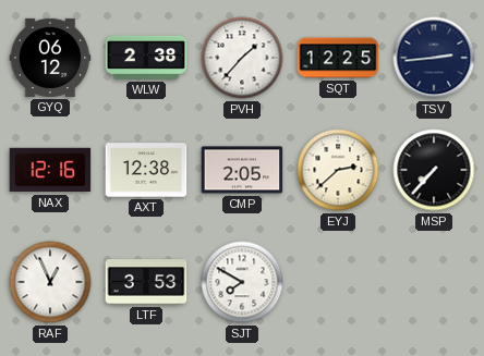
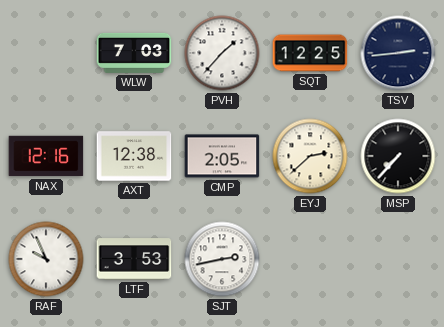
GYQ: 06:12 -> none (50, 58)
WLW: 2:38 -> 7:03 (134, 53)
RAF: 12:56 -> 9:56 (46, 259)
SJT: 7:50 -> 2:43 (222, 259)
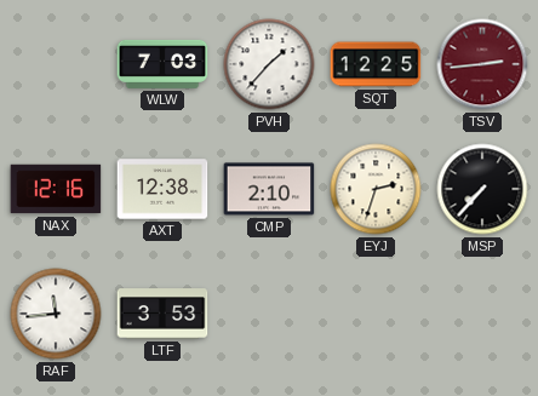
TSV dial: navy -> burgundy (482, 64)
CMP: 2:05 -> 2:10 (269, 189)
EYJ: 2:38 -> 2:33 (376, 189)
RAF: 9:56 -> 11:44 (56, 314)
SJT: 2:43 -> none (222, 259)
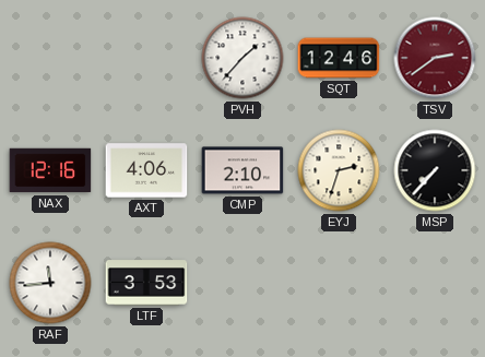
WLW: 7:03 -> none (162, 64)
SQT: 12:25 -> 12:46 (339, 58)
TSV: 2:44 -> 2:39 (435, 58)
AXT: 12:38 -> 4:06 (146, 170)
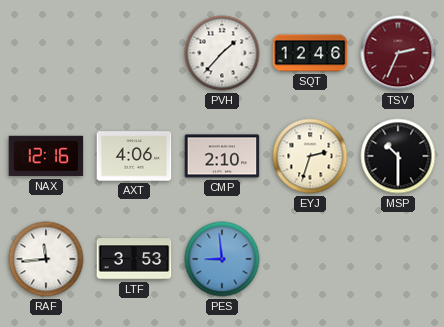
TSV: 2:39 -> 2:34 (398, 53)
MSP: 7:37 -> 10:30 (398, 156)
PES: none -> 8:59 (222, 259)
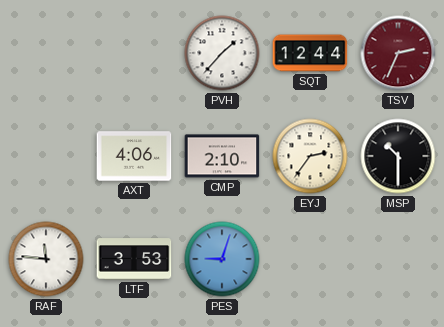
SQT: 12:46 -> 12:44 (310, 53)
NAX: 12:16 -> none (46, 156)
EYJ: 2:33 -> 2:36 (310, 156)
RAF: 11:44 -> 11:46 (46, 259)
PES: 8:59 -> 9:03 (222, 259)
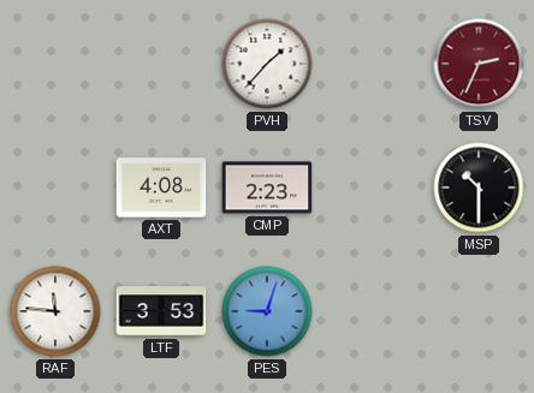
SQT: 12:44 -> none (310, 53)
AXT: 4:06 -> 4:08 (161, 187)
CMP: 2:10 -> 2:23 (267, 187)
EYJ: 2:36 -> none (310, 156)
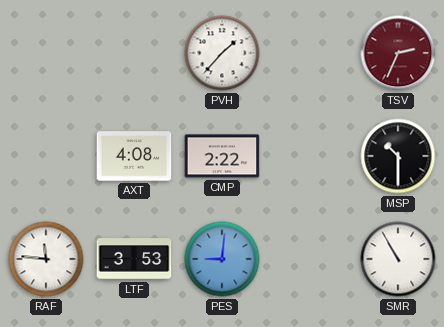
CMP: 2:23 -> 2:22 (222, 156)
PES: 9:03 -> 9:01 (222, 259)
SMR: none -> 10:55 (398, 259)
